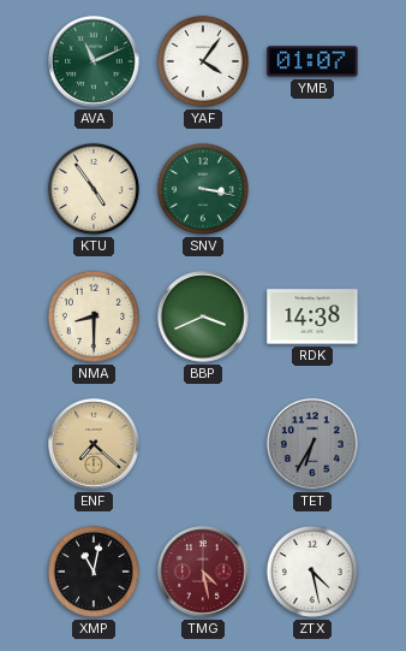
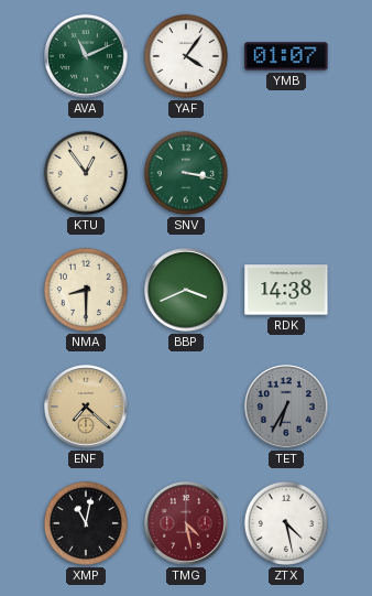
KTU: 4:54 -> 12:54 (86, 173)
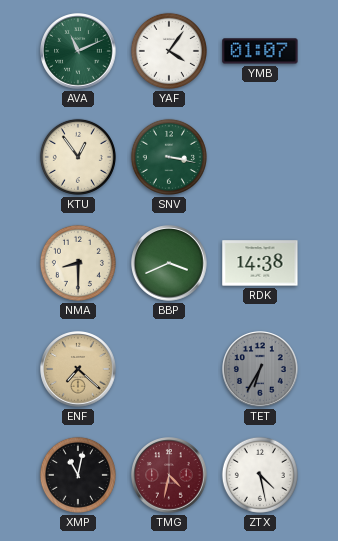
TMG: 4:28 -> 4:32 (169, 475)
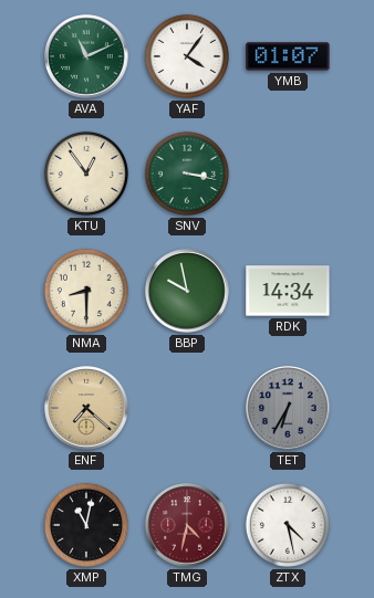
BBP: 3:41 -> 9:58 (187, 291)
RDK: 14:38 -> 14:34 (288, 291)
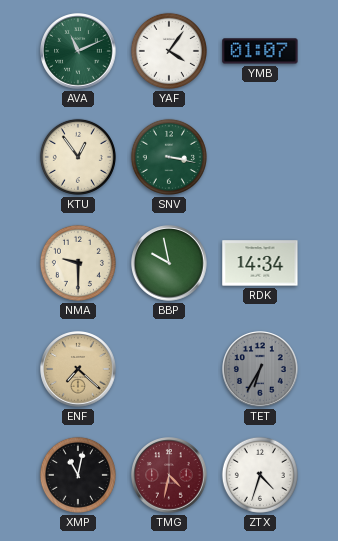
NMA: 8:30 -> 9:30 (78, 263)
ZTX: 4:28 -> 4:33 (260, 475)
